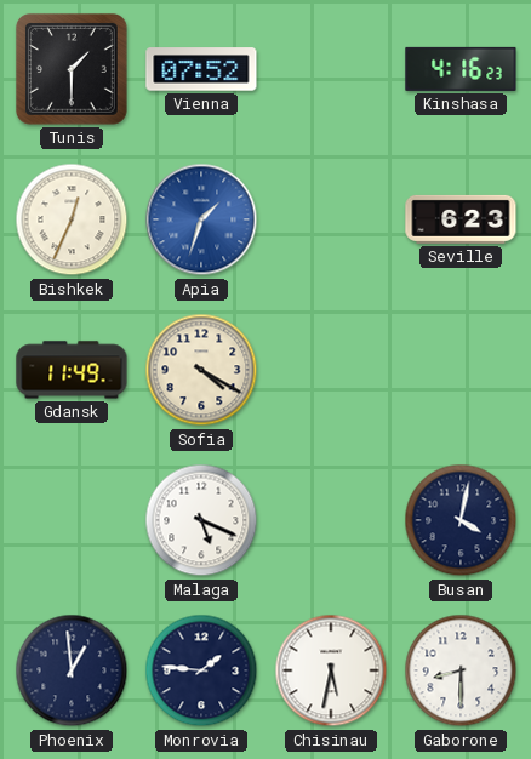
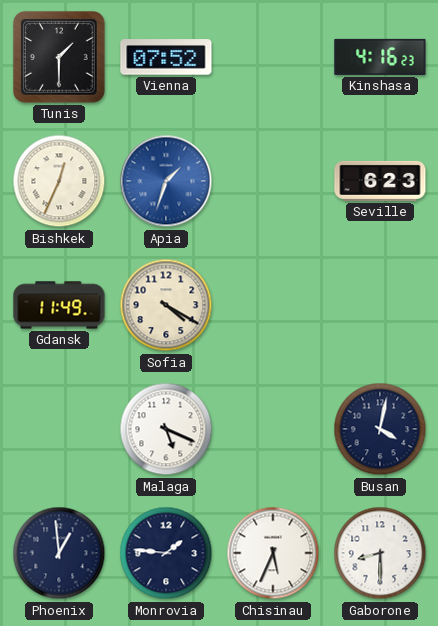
Chisinau: 5:32 -> 5:34 (273, 553)
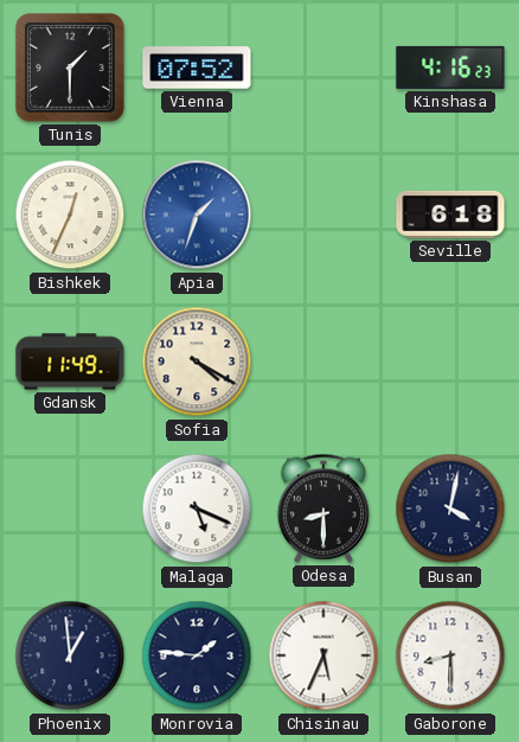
Seville: 6:23 -> 6:18 (450, 215)
Odesa: none -> 8:30 (323, 508)
